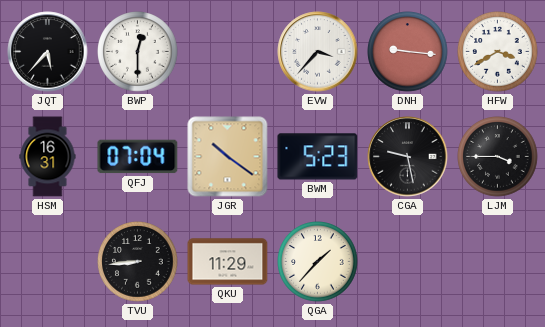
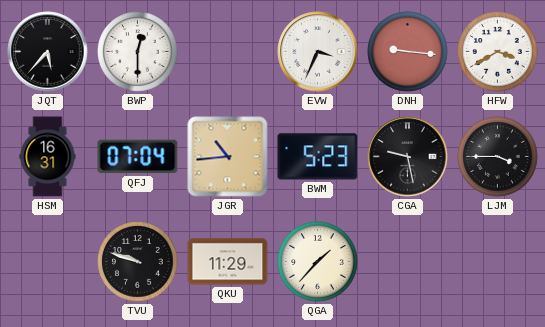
EVW: 3:37 -> 3:34 (318, 52)
JGR: 10:21 -> 10:44 (228, 157)
TVU: 8:44 -> 9:48 (138, 262)
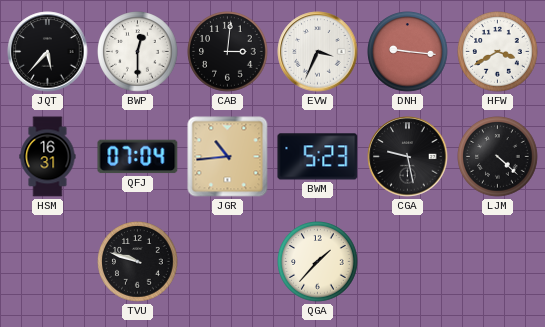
CAB: none -> 3:01 (228, 52)
LJM: 3:45 -> 4:22 (498, 157)
QKU: 11:29 -> none (228, 262)
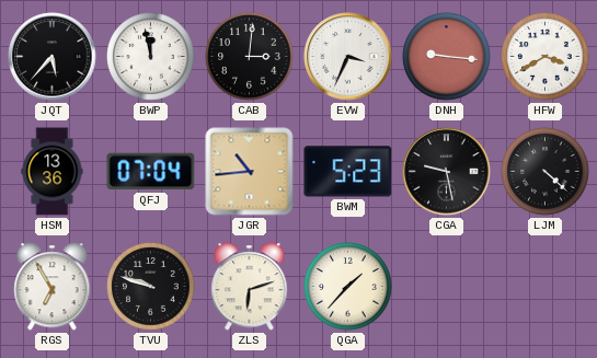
BWP: 12:30 -> 11:58 (151, 57)
HSM: 16:31 -> 13:36 (53, 172)
RGS: none -> 6:55 (53, 287)
ZLS: none -> 6:12 (250, 287)
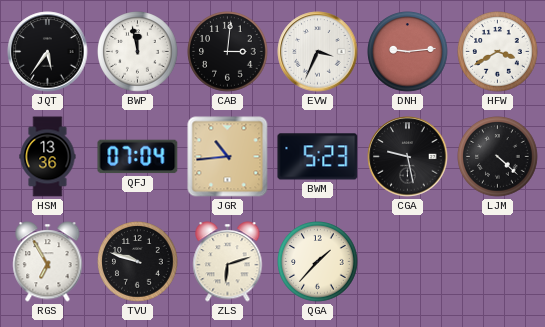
JQT: 5:37 -> 5:36 (48, 52)
DNH: 9:16 -> 9:14 (408, 52)
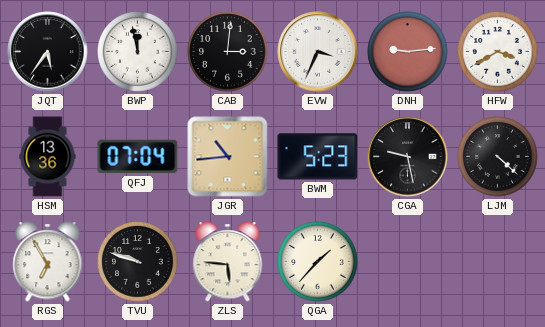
ZLS: 6:12 -> 5:46 (228, 262)
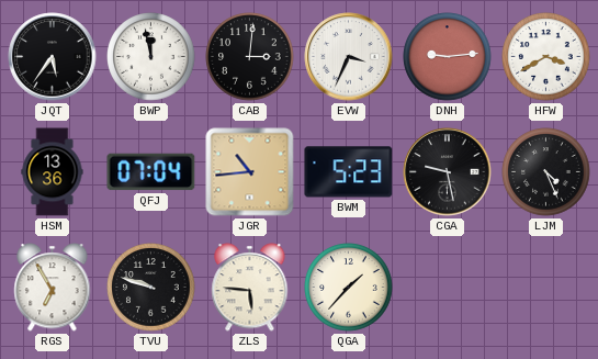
LJM: 4:22 -> 4:26 (546, 172)
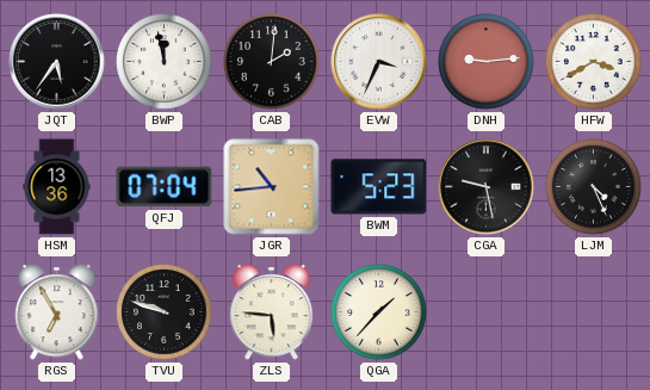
CAB: 3:01 -> 2:01 (272, 62)
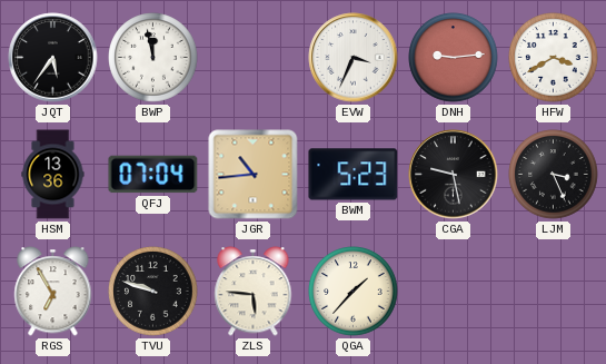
CAB: 2:01 -> none (272, 62)
LJM: 4:26 -> 3:26 (554, 175)
